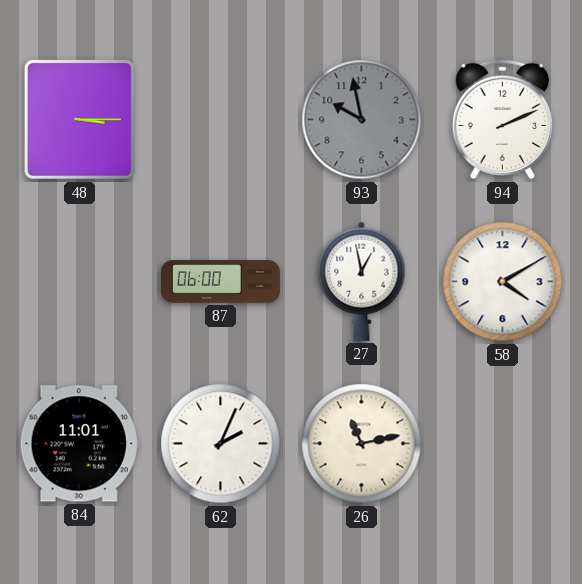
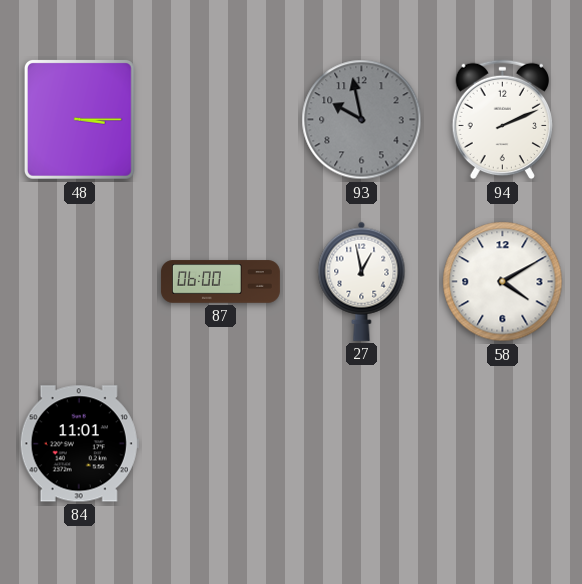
62: 2:04 -> none (221, 444)
26: 11:13 -> none (362, 444)
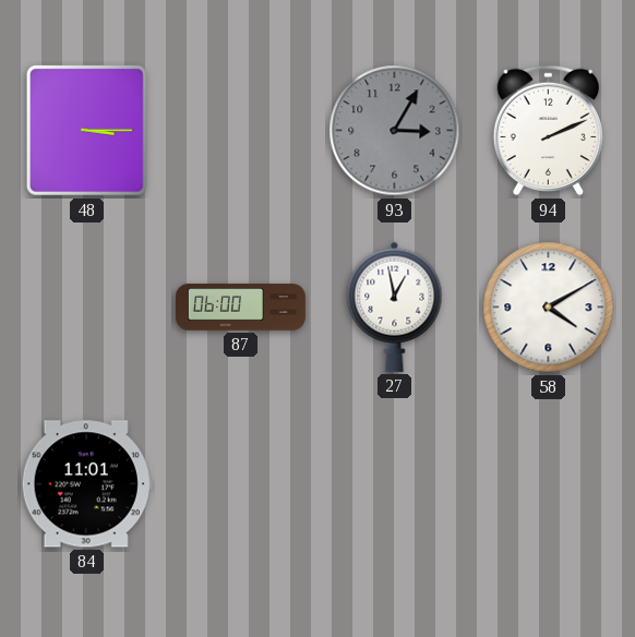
93: 9:58 -> 3:05 (395, 131)
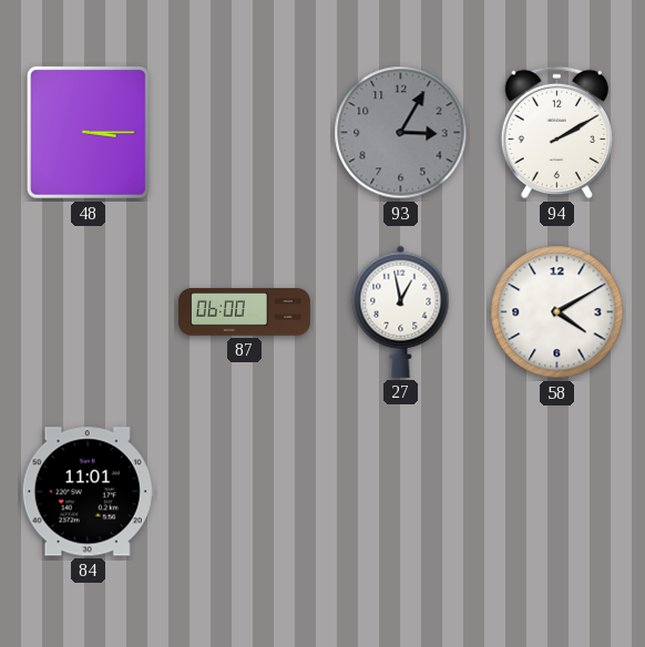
94: 2:11 -> 2:10 (556, 133)
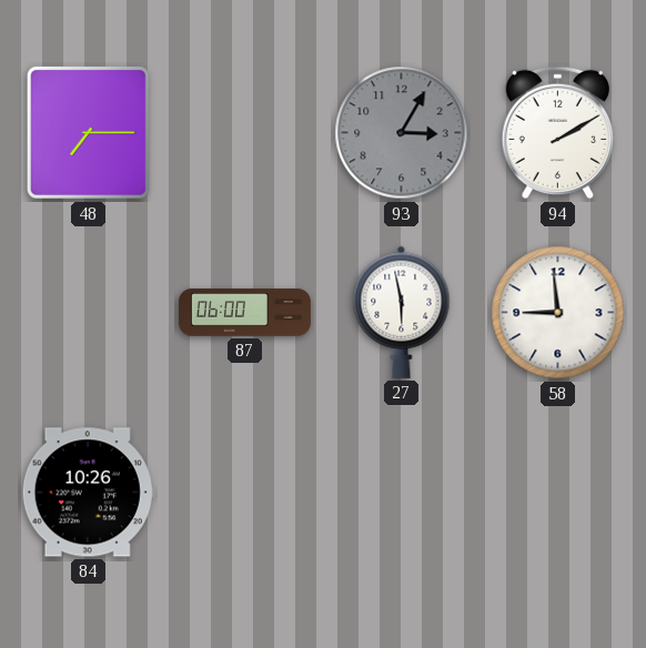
48: 3:15 -> 7:15 (88, 132)
27: 12:58 -> 5:58 (402, 312)
58: 4:10 -> 8:59 (558, 313)
84: 11:01 -> 10:26 (88, 493)
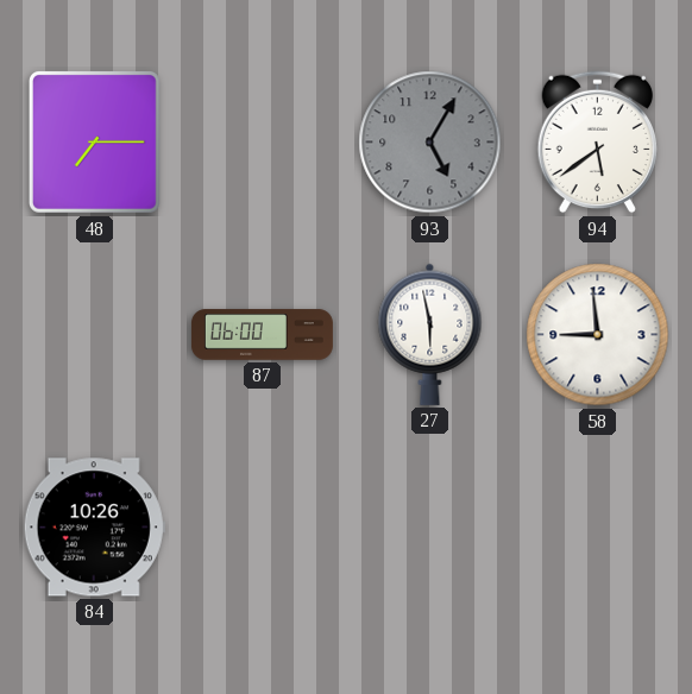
93: 3:05 -> 5:05 (430, 143)
94: 2:10 -> 5:39 (597, 143)
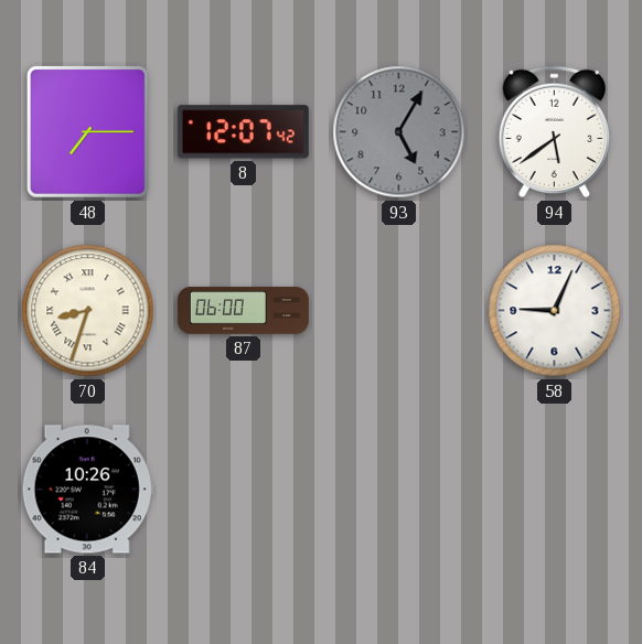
8: none -> 12:07 (243, 132)
70: none -> 8:33 (88, 311)
27: 5:58 -> none (430, 334)
58: 8:59 -> 9:04 (555, 311)
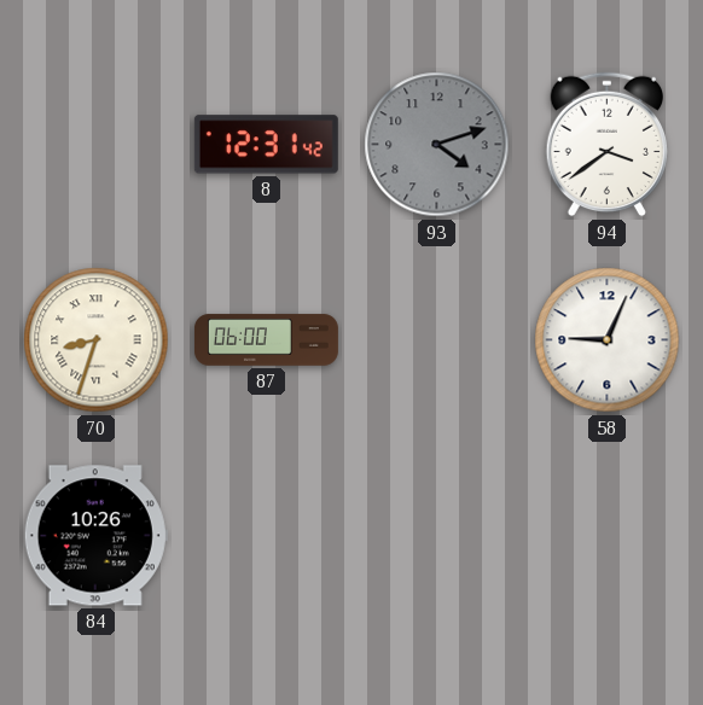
48: 7:15 -> none (87, 131)
8: 12:07 -> 12:31 (266, 145)
93: 5:05 -> 4:12 (437, 145)
94: 5:39 -> 3:39 (606, 145)
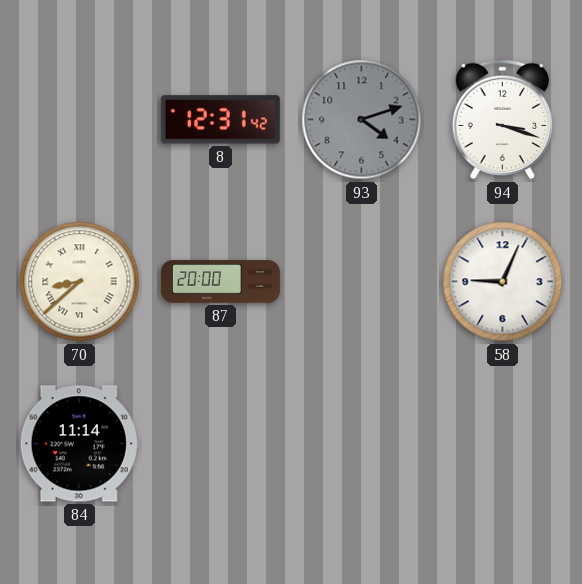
94: 3:39 -> 3:18 (502, 120)
70: 8:33 -> 8:38 (80, 282)
87: 06:00 -> 20:00 (220, 282)
84: 10:26 -> 11:14 (79, 444)
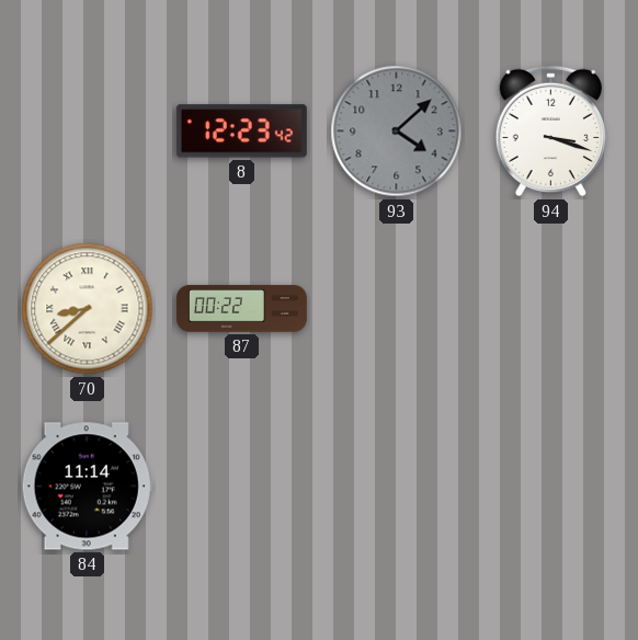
8: 12:31 -> 12:23 (241, 132)
93: 4:12 -> 4:08 (397, 132)
87: 20:00 -> 00:22 (241, 309)
58: 9:04 -> none (503, 282)
